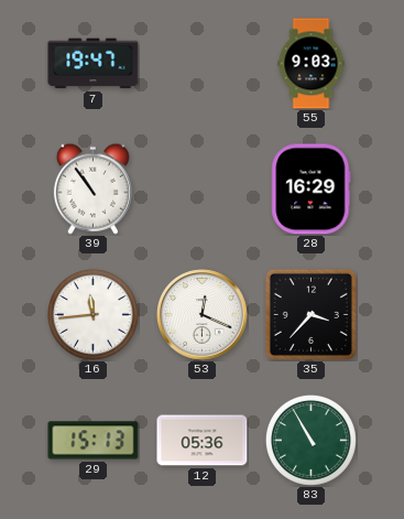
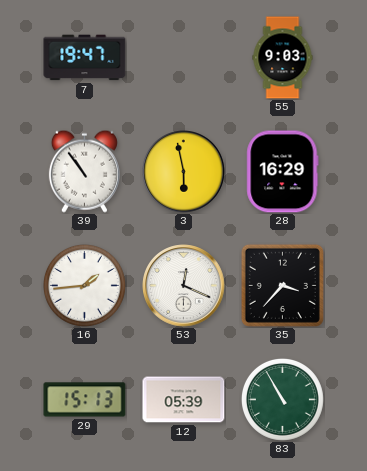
3: none -> 5:58 (184, 172)
16: 11:44 -> 1:44 (84, 285)
12: 05:36 -> 05:39 (184, 400)
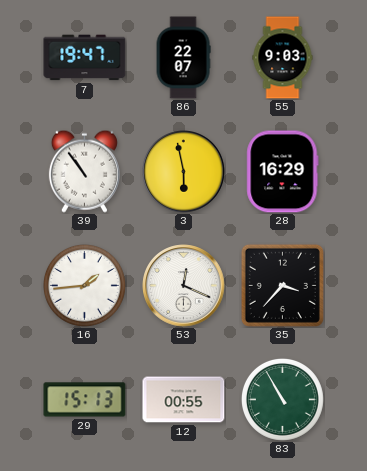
86: none -> 22:07 (183, 58)
12: 05:39 -> 00:55 (184, 400)
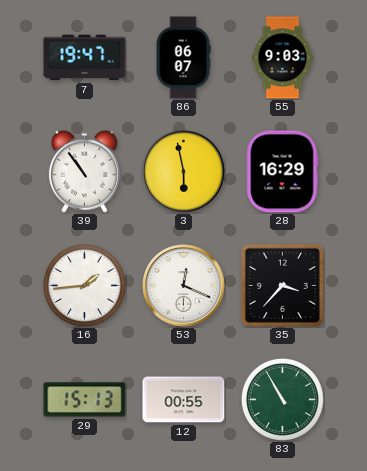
86: 22:07 -> 06:07 (183, 58)
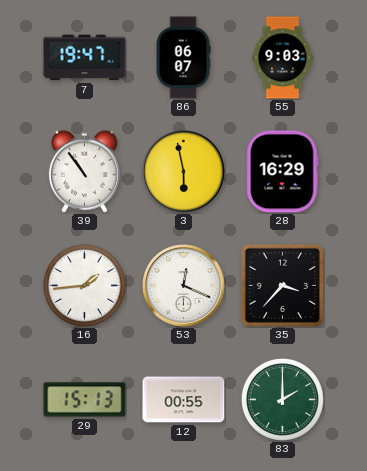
83: 10:55 -> 2:00 (282, 399)
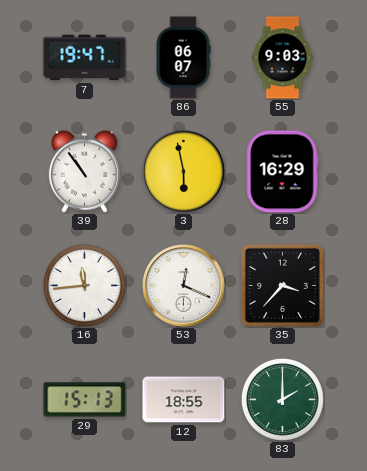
16: 1:44 -> 11:44 (84, 285)
12: 00:55 -> 18:55 (184, 400)
